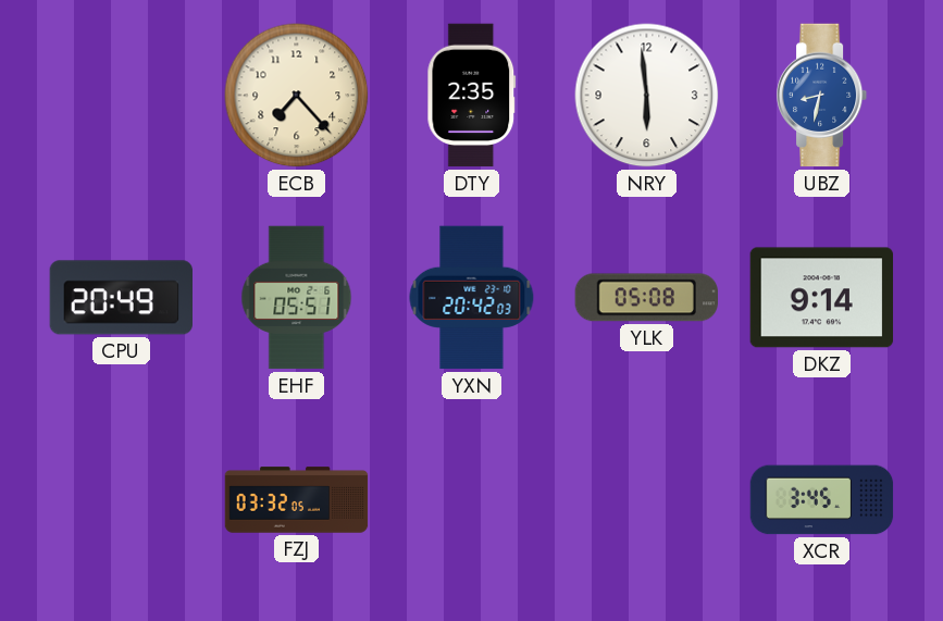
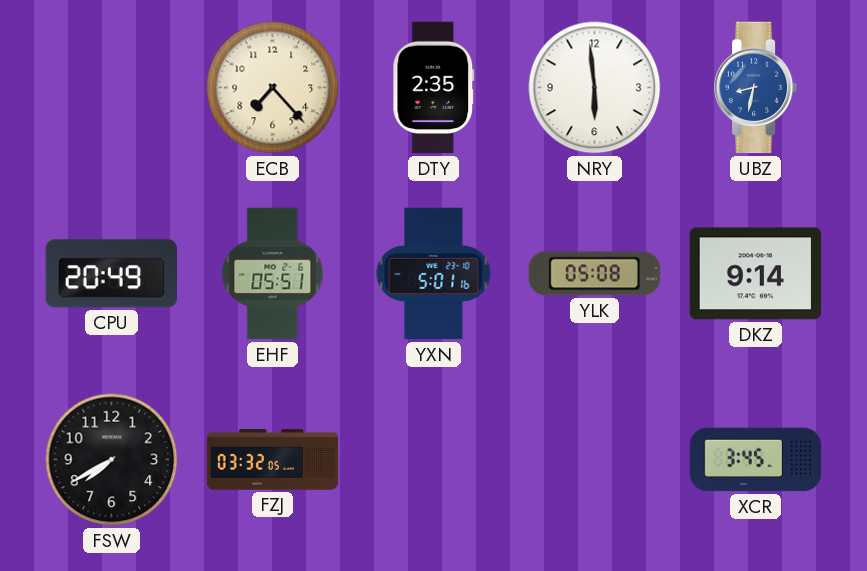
YXN: 20:42 -> 5:01 (434, 274)
FSW: none -> 7:40 (112, 460)
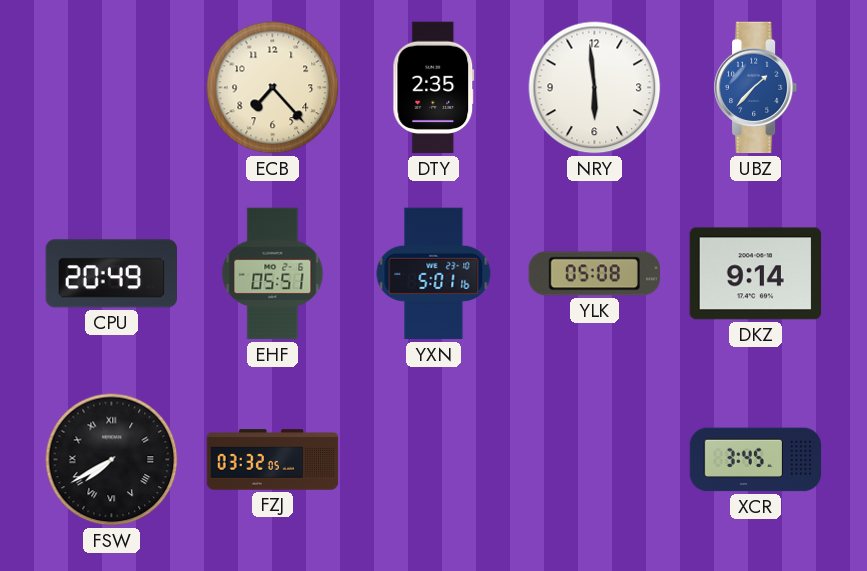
UBZ: 8:32 -> 1:37 (756, 88)
FSW numerals: Arabic -> Roman (112, 460)
